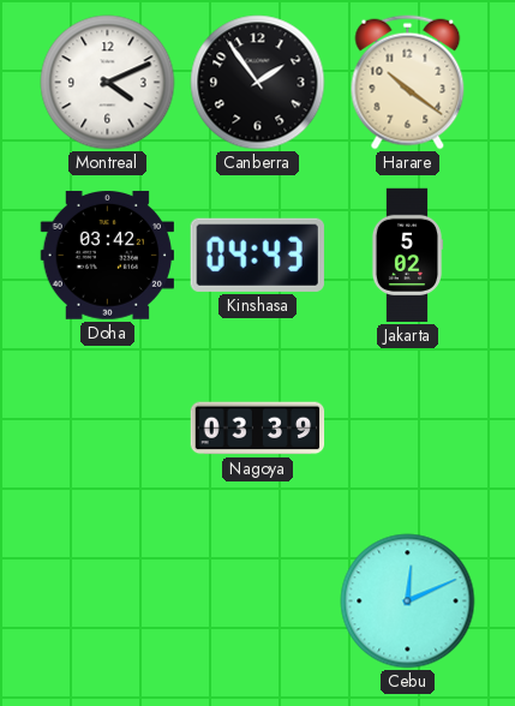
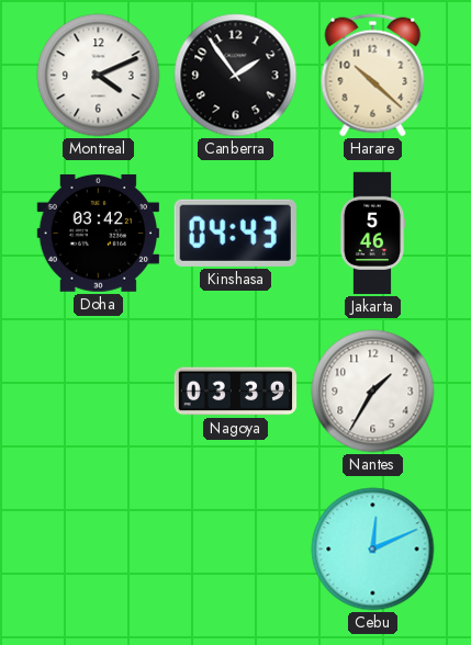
Harare: 10:21 -> 10:22 (373, 76)
Jakarta: 5:02 -> 5:46 (372, 234)
Nantes: none -> 1:35 (373, 392)
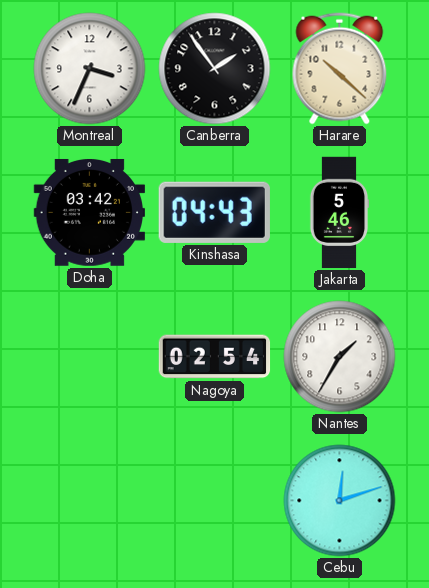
Montreal: 4:11 -> 3:34 (90, 69)
Nagoya: 03:39 -> 02:54 (215, 357)
Cebu: 12:11 -> 12:12 (340, 501)
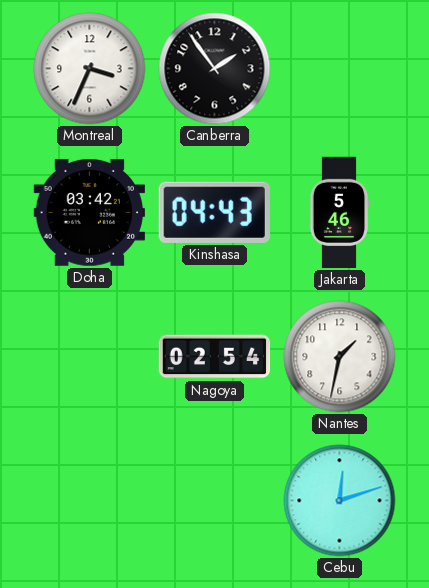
Harare: 10:22 -> none (340, 69)
Nantes: 1:35 -> 1:32 (340, 357)
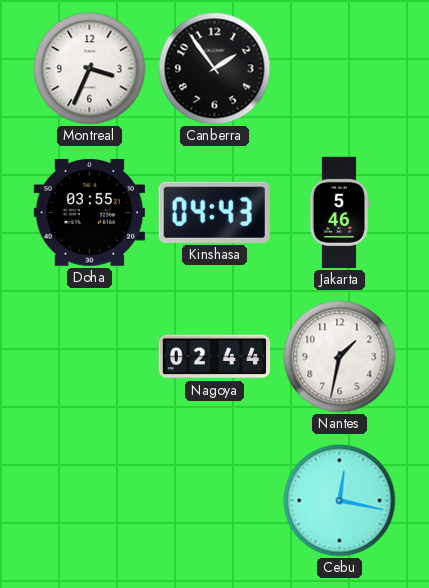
Doha: 03:42 -> 03:55 (89, 212)
Nagoya: 02:54 -> 02:44 (215, 357)
Cebu: 12:12 -> 12:17 (340, 501)
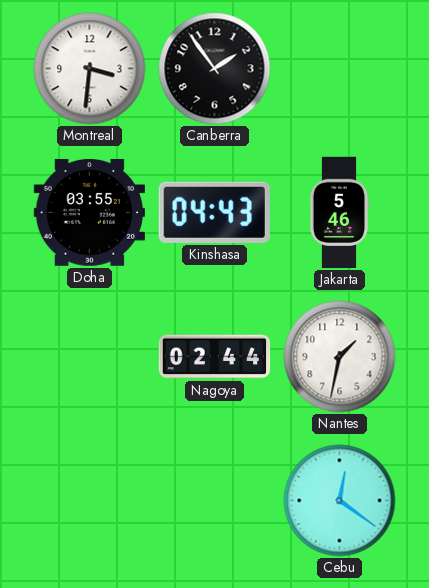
Montreal: 3:34 -> 3:31 (90, 69)
Cebu: 12:17 -> 12:21 (340, 501)
